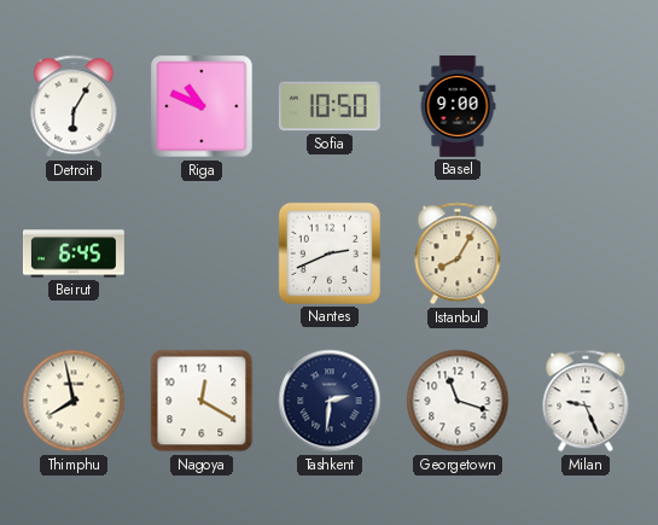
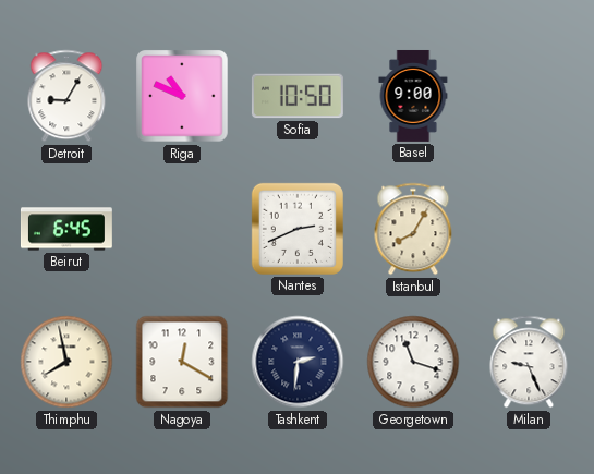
Detroit: 6:05 -> 9:05 (66, 96)
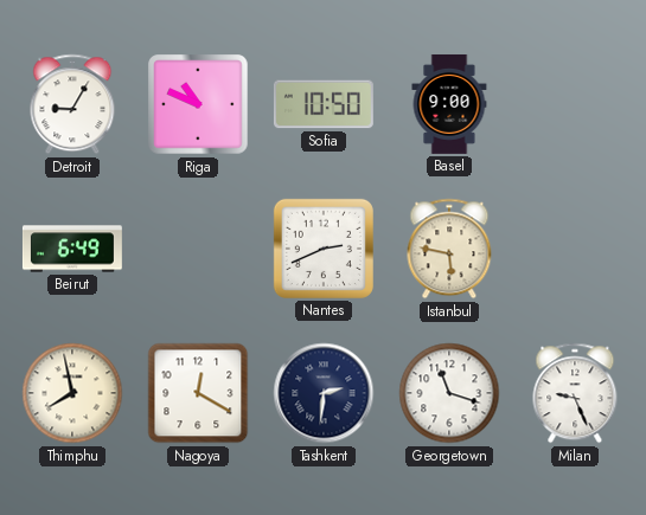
Beirut: 6:45 -> 6:49 (72, 249)
Istanbul: 8:05 -> 5:47 (449, 249)
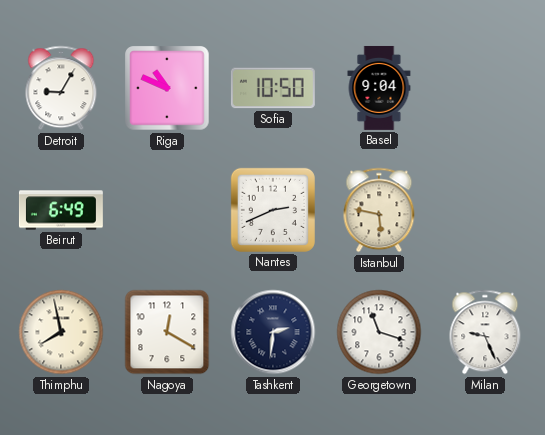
Basel: 9:00 -> 9:04 (379, 88)
